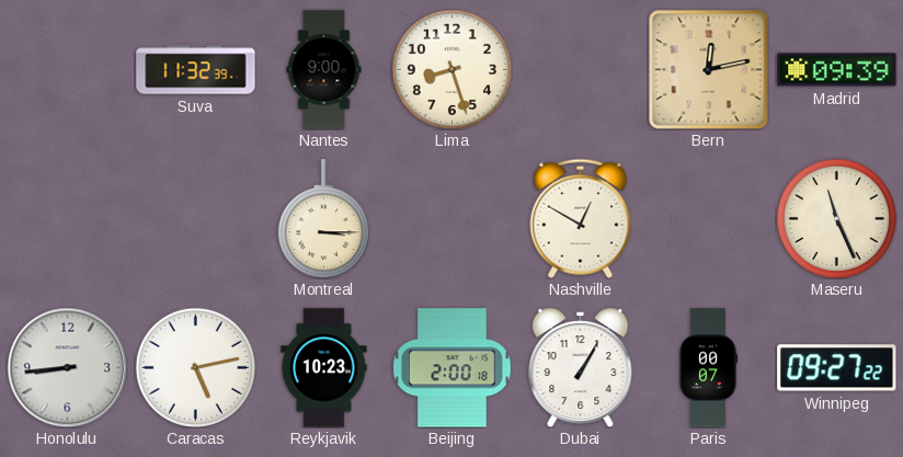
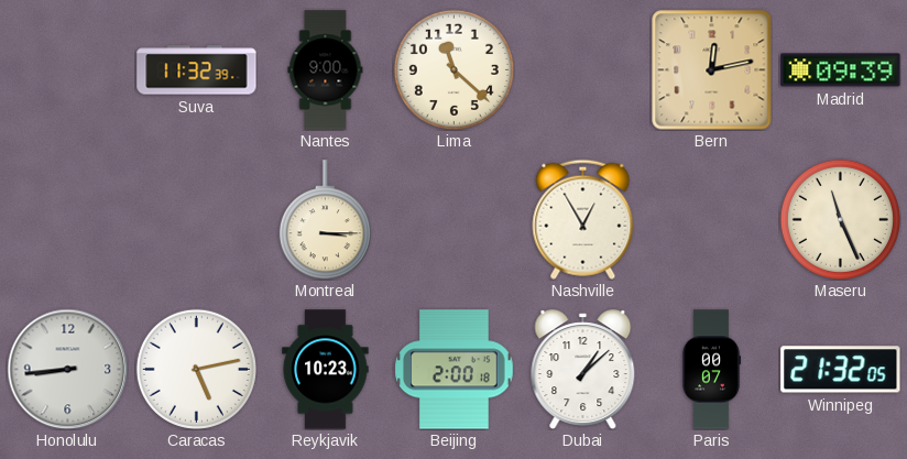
Lima: 8:27 -> 11:22 (453, 69)
Nashville: 12:50 -> 12:55 (583, 219)
Dubai: 1:05 -> 1:08 (583, 370)
Winnipeg: 09:27 -> 21:32 (841, 370)
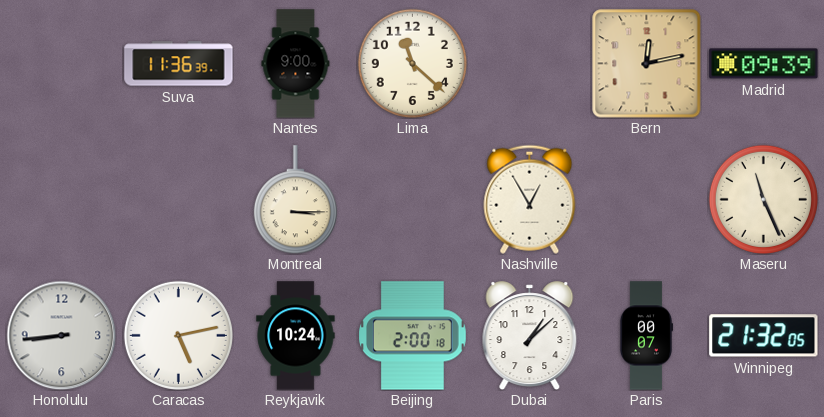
Suva: 11:32 -> 11:36 (179, 64)
Reykjavik: 10:23 -> 10:24 (296, 336)
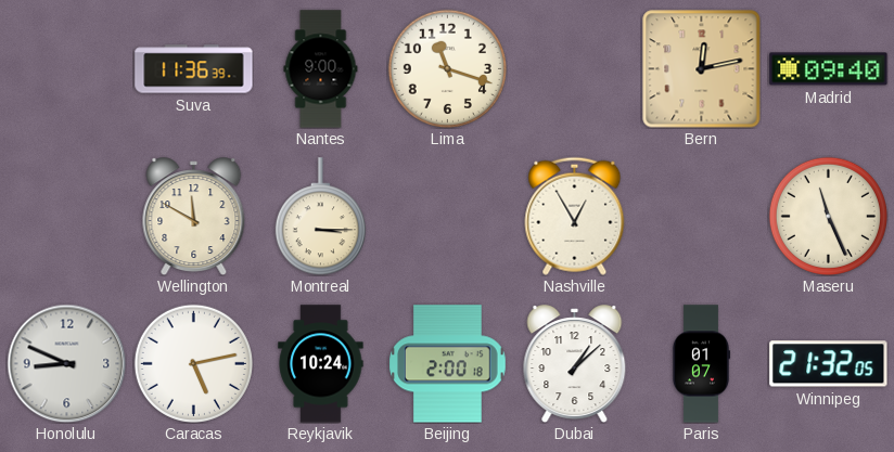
Lima: 11:22 -> 11:18 (447, 68)
Madrid: 09:39 -> 09:40 (829, 69)
Wellington: none -> 11:50 (194, 217)
Honolulu: 8:44 -> 8:49 (66, 363)
Paris: 00:07 -> 01:07 (700, 364)
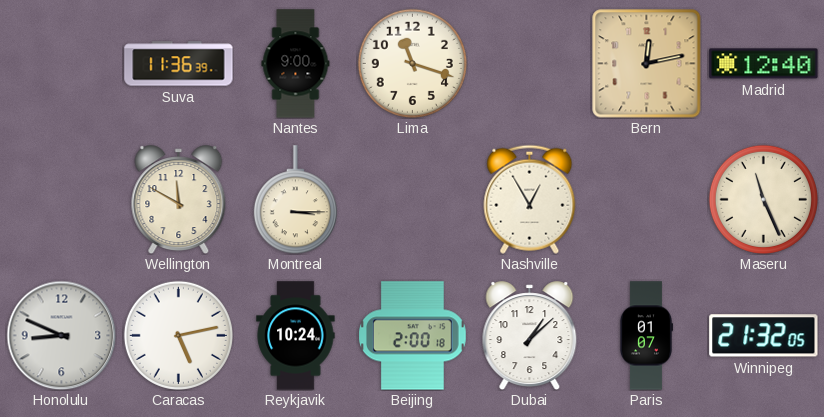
Madrid: 09:40 -> 12:40 (764, 64)
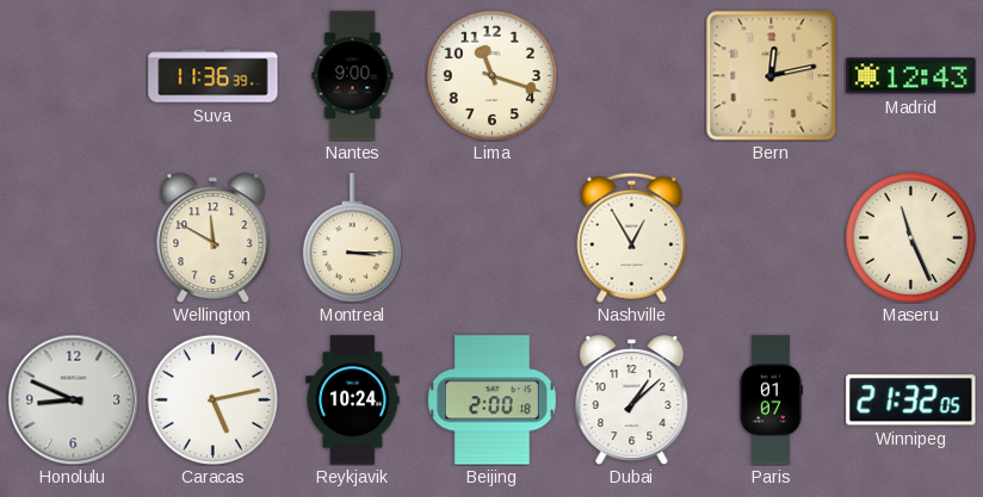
Madrid: 12:40 -> 12:43 (911, 76)
